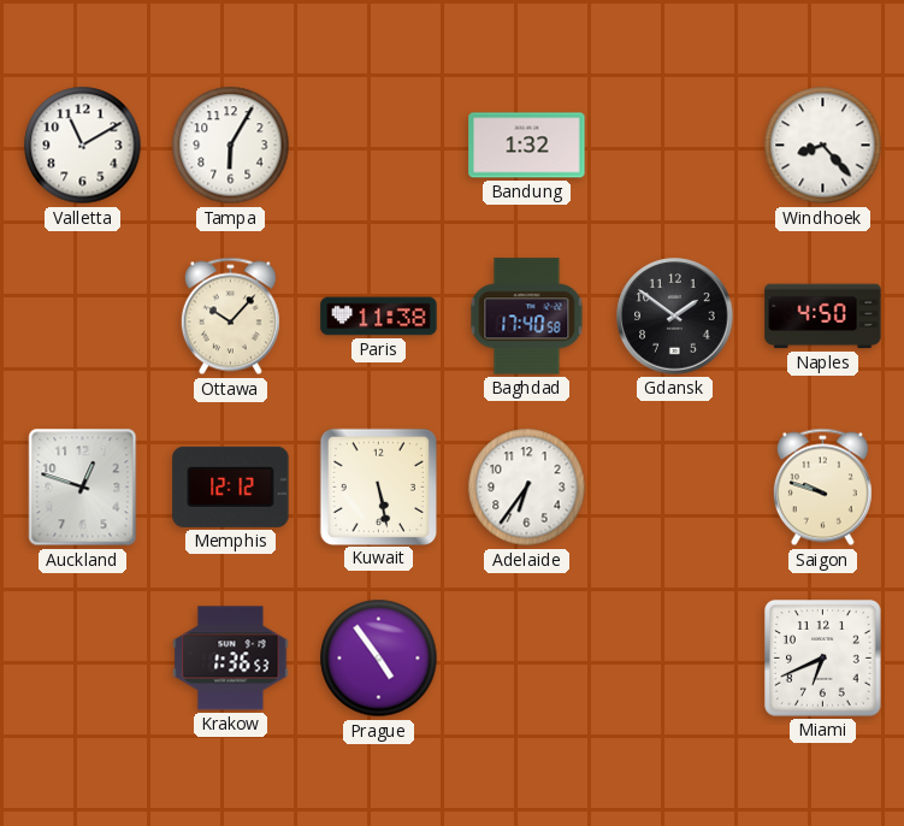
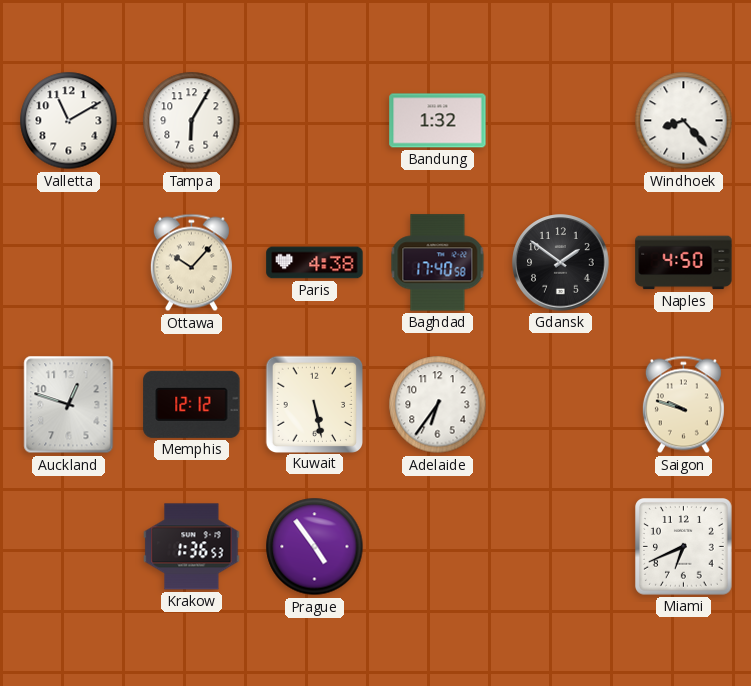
Paris: 11:38 -> 4:38 (315, 263)
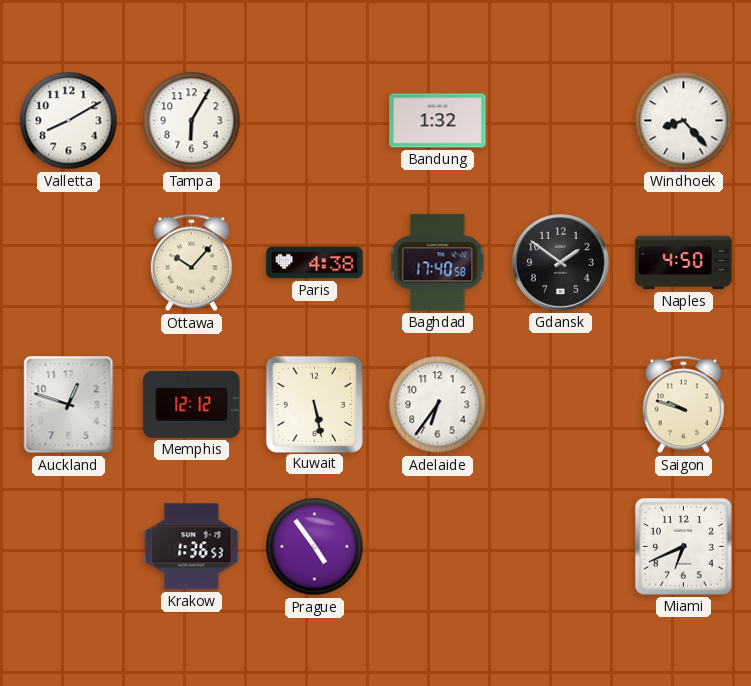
Valletta: 11:10 -> 8:10 (69, 121)
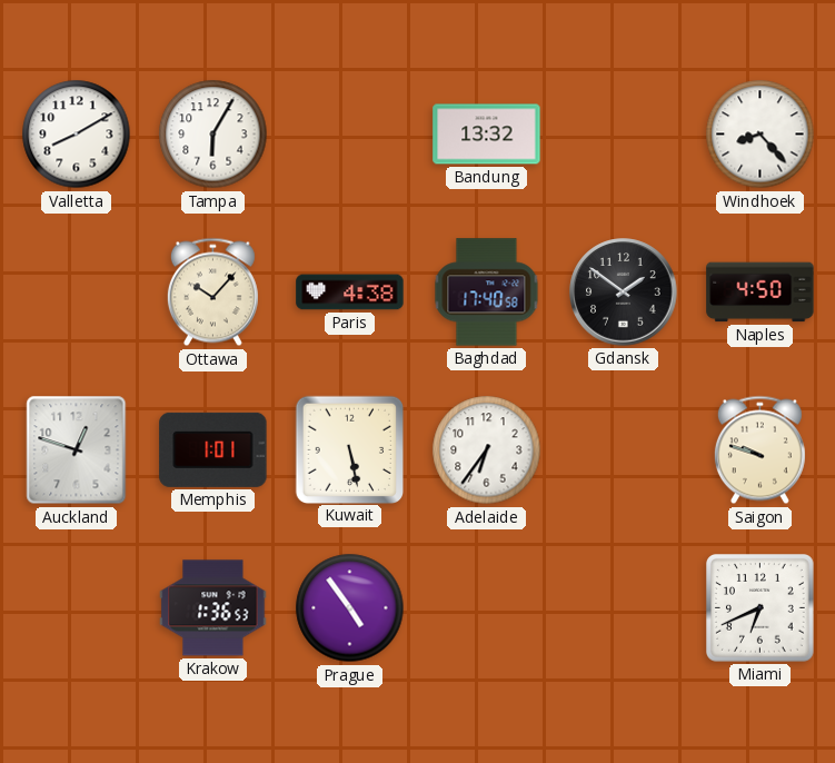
Bandung: 1:32 -> 13:32 (487, 135)
Memphis: 12:12 -> 1:01 (213, 449)
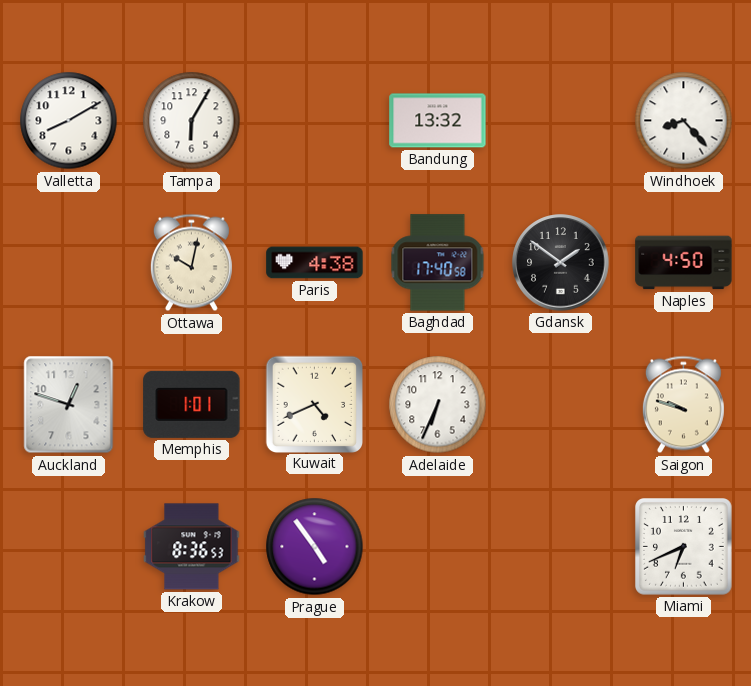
Ottawa: 10:07 -> 10:02 (191, 263)
Kuwait: 5:28 -> 4:41 (314, 404)
Adelaide: 6:36 -> 6:34 (438, 405)
Krakow: 1:36 -> 8:36 (192, 547)
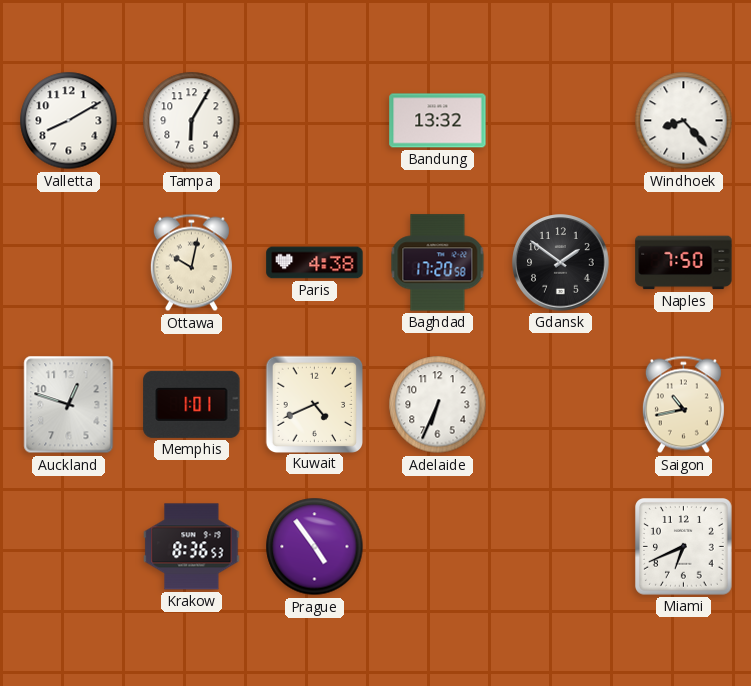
Baghdad: 17:40 -> 17:20 (438, 263)
Naples: 4:50 -> 7:50 (684, 263)
Saigon: 9:48 -> 10:43 (683, 405)
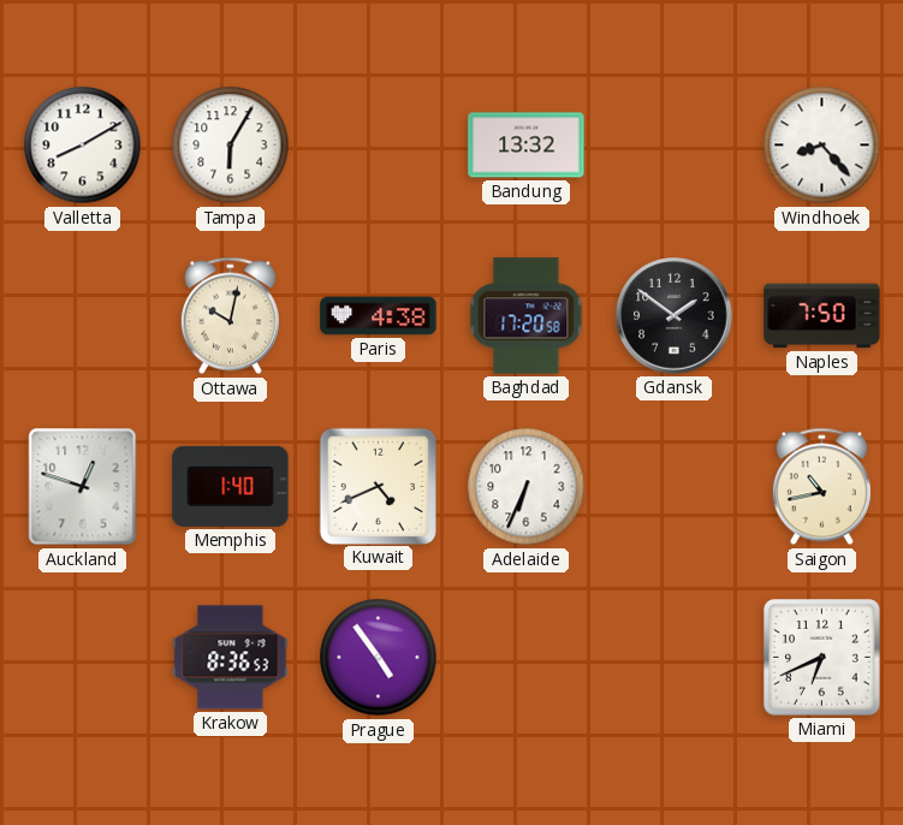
Memphis: 1:01 -> 1:40 (231, 486)
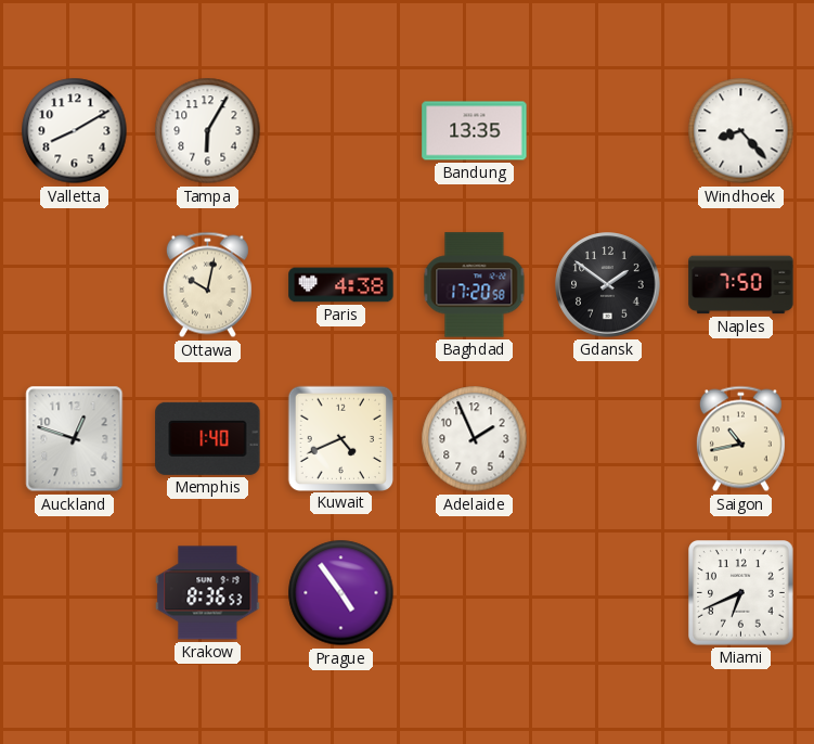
Bandung: 13:32 -> 13:35 (475, 131)
Adelaide: 6:34 -> 1:56 (475, 439)
